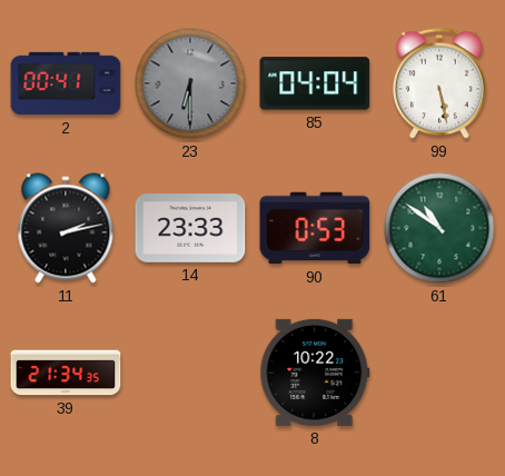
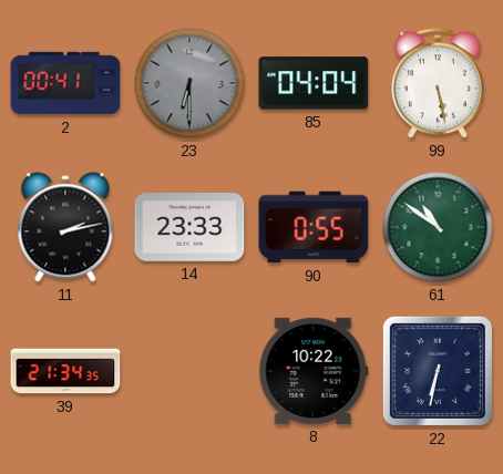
90: 0:53 -> 0:55 (314, 227)
22: none -> 6:32 (438, 371)
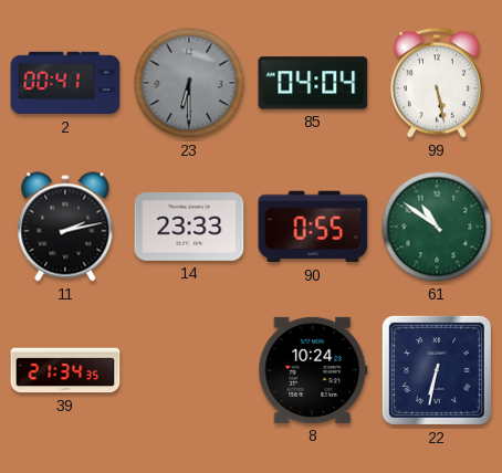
8: 10:22 -> 10:24 (313, 370)
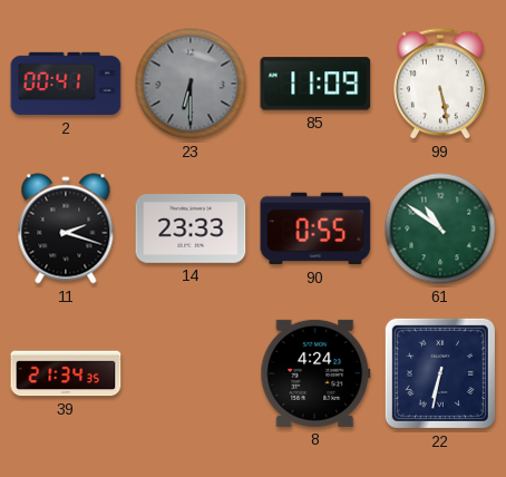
85: 04:04 -> 11:09 (315, 84)
11: 2:13 -> 2:18 (66, 228)
8: 10:24 -> 4:24 (315, 373)
